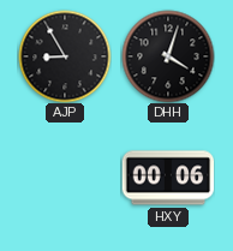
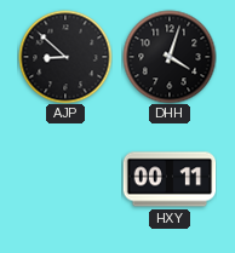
AJP: 8:55 -> 8:52 (65, 57)
HXY: 00:06 -> 00:11 (170, 179)
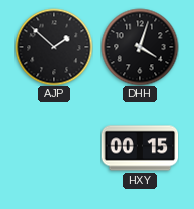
AJP: 8:52 -> 1:52 (54, 47)
HXY: 00:11 -> 00:15 (140, 148)
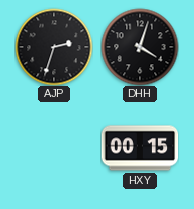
AJP: 1:52 -> 2:33 (54, 47)
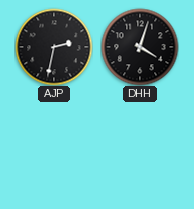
AJP: 2:33 -> 2:32 (54, 47)
HXY: 00:15 -> none (140, 148)
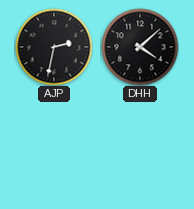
DHH: 4:03 -> 4:08 (140, 47)
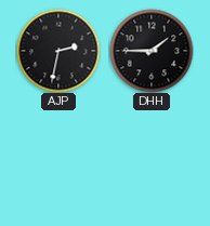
DHH: 4:08 -> 1:45 (152, 51)
